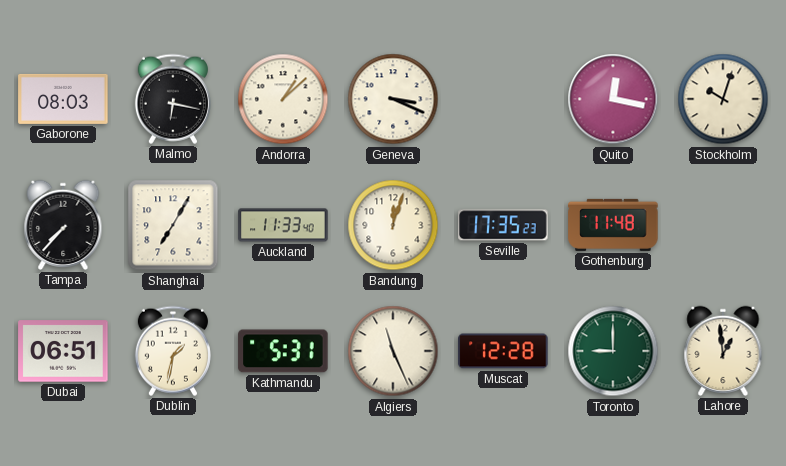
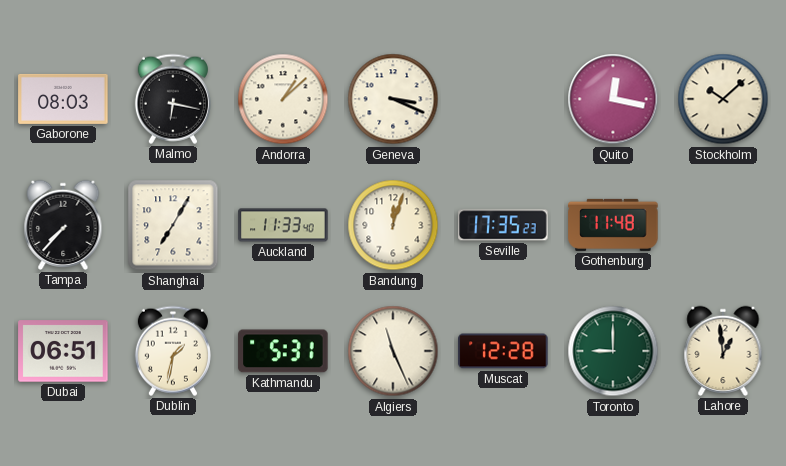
Stockholm: 10:03 -> 10:08 (723, 99)
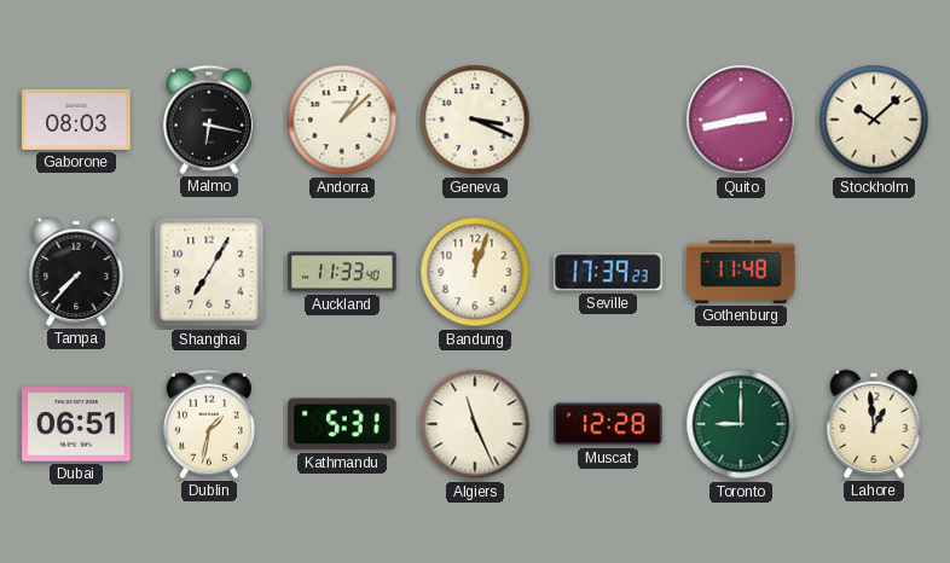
Quito: 12:17 -> 2:43 (741, 120)
Seville: 17:35 -> 17:39 (608, 272)
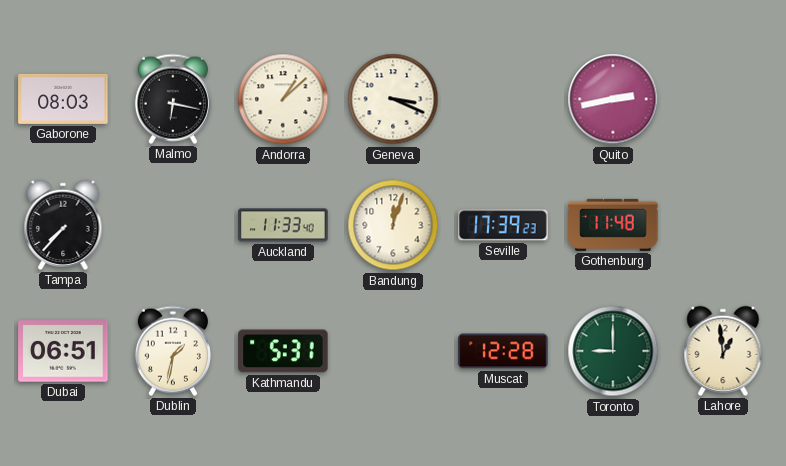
Stockholm: 10:08 -> none (874, 120)
Shanghai: 7:05 -> none (209, 272)
Algiers: 11:26 -> none (475, 424)
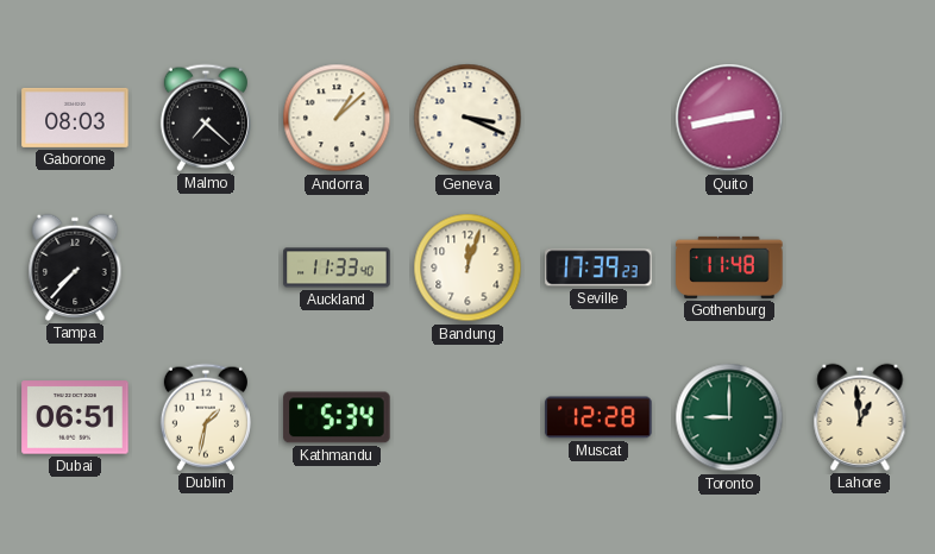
Malmo: 6:17 -> 7:22 (206, 118)
Kathmandu: 5:31 -> 5:34 (337, 417)
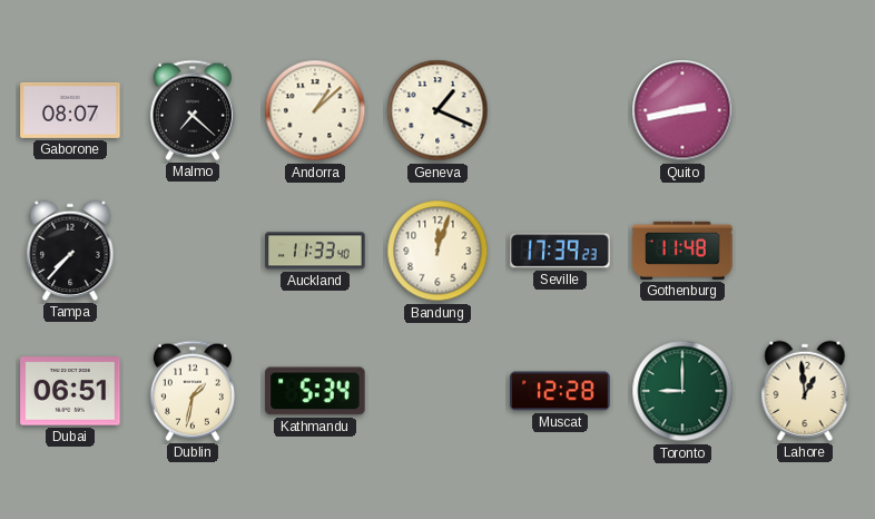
Gaborone: 08:03 -> 08:07 (70, 110)
Geneva: 3:19 -> 1:19 (438, 110)
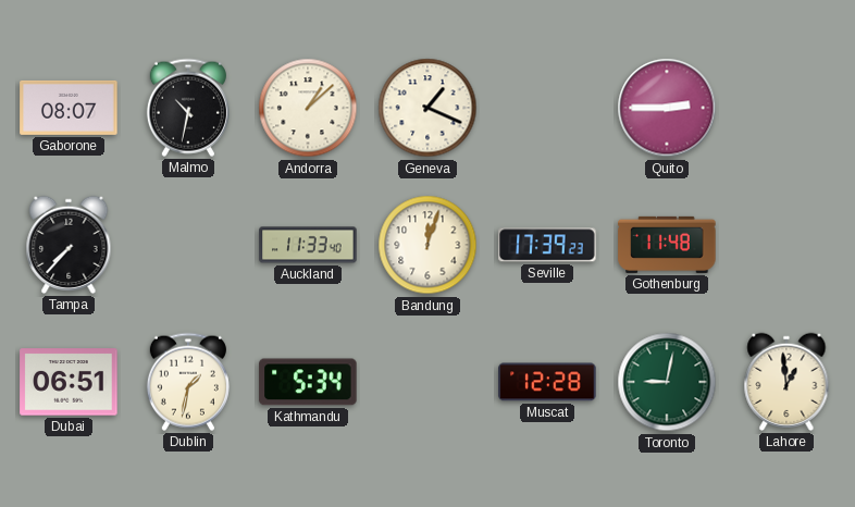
Malmo: 7:22 -> 10:32 (188, 108)
Quito: 2:43 -> 2:45 (667, 108)
Toronto: 9:00 -> 9:02 (667, 382)
